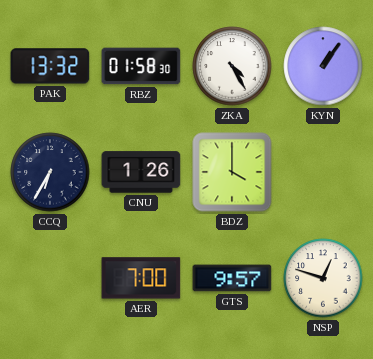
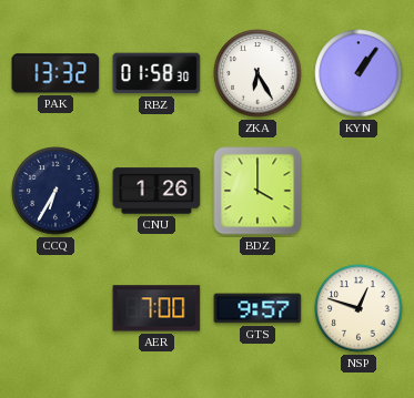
ZKA: 4:25 -> 6:25 (258, 73)
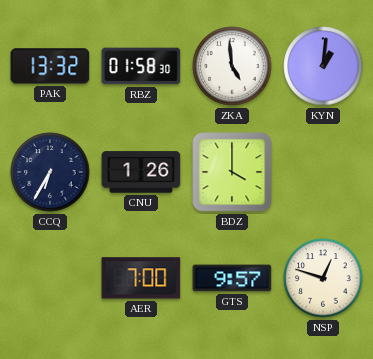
ZKA: 6:25 -> 4:59 (232, 66)
KYN: 1:06 -> 1:01 (323, 66)
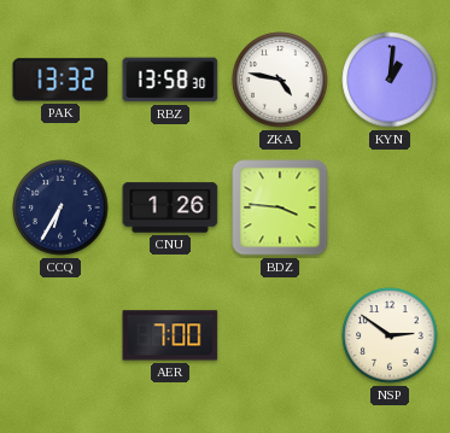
RBZ: 01:58 -> 13:58 (170, 80)
ZKA: 4:59 -> 4:47 (280, 80)
BDZ: 4:00 -> 3:46 (280, 207)
GTS: 9:57 -> none (232, 278)
NSP: 12:48 -> 2:51 (390, 335)
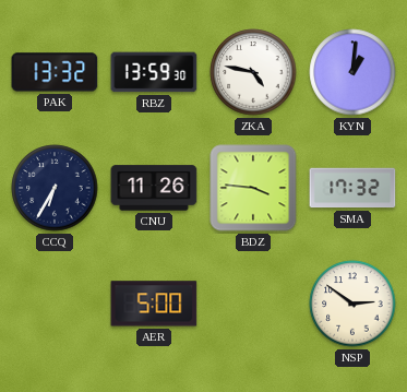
RBZ: 13:58 -> 13:59 (154, 72)
CNU: 1:26 -> 11:26 (154, 188)
SMA: none -> 17:32 (352, 188)
AER: 7:00 -> 5:00 (154, 304)
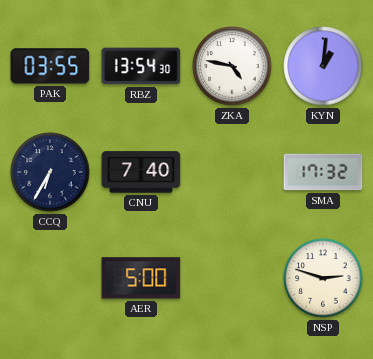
PAK: 13:32 -> 03:55 (50, 66)
RBZ: 13:59 -> 13:54 (141, 66)
CNU: 11:26 -> 7:40 (141, 172)
BDZ: 3:46 -> none (253, 188)
NSP: 2:51 -> 2:48 (323, 278)
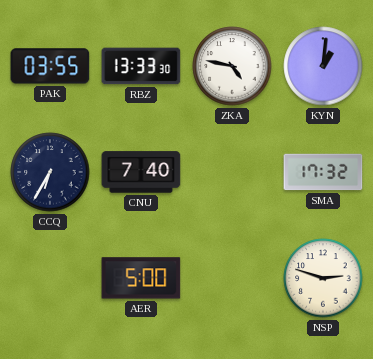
RBZ: 13:54 -> 13:33 (141, 66)
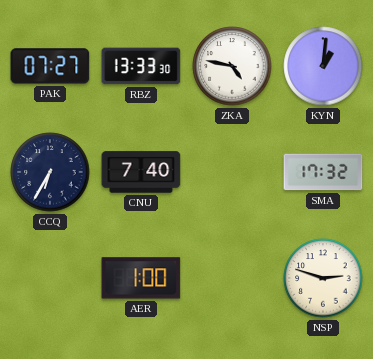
PAK: 03:55 -> 07:27 (50, 66)
AER: 5:00 -> 1:00 (141, 278)
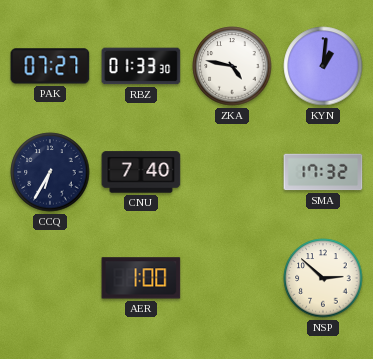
RBZ: 13:33 -> 01:33 (141, 66)
NSP: 2:48 -> 2:52 (323, 278)
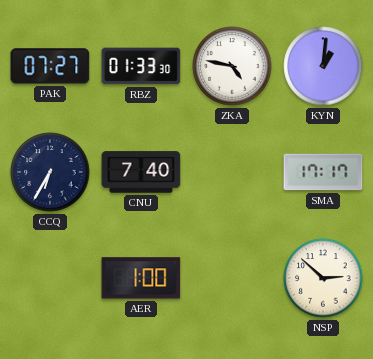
SMA: 17:32 -> 17:17 (323, 172)
